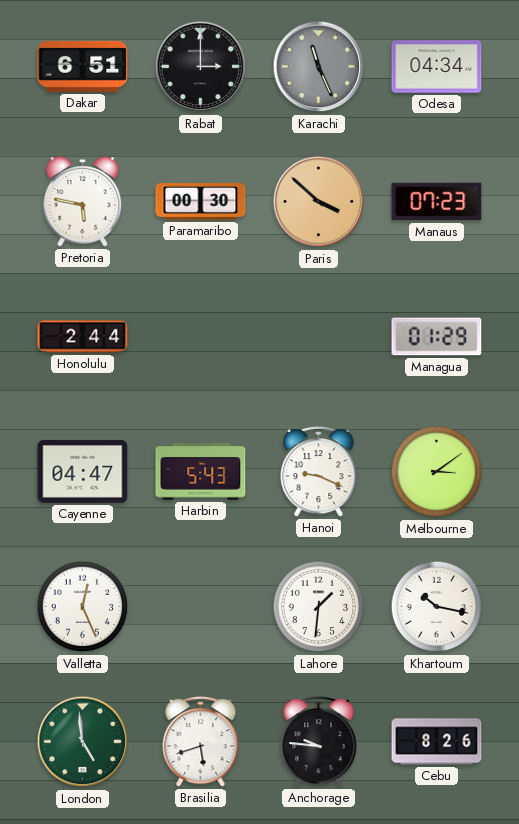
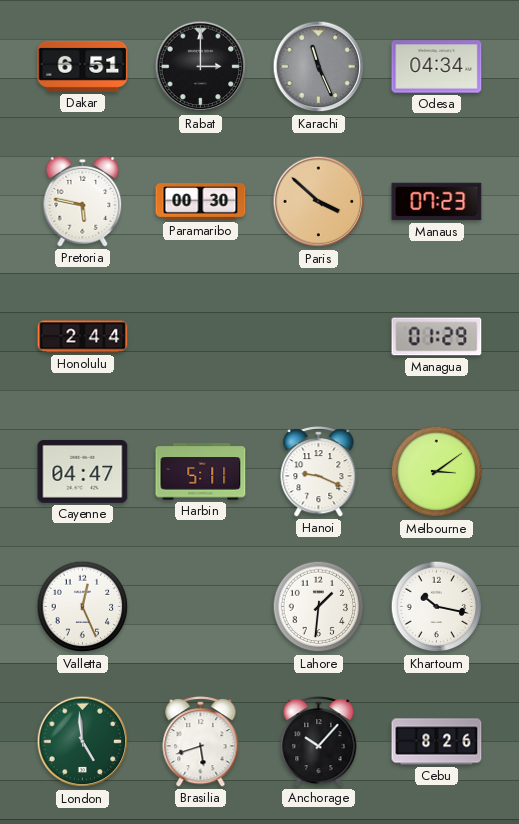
Harbin: 5:43 -> 5:11 (201, 472)
Anchorage: 9:46 -> 10:07 (319, 742)
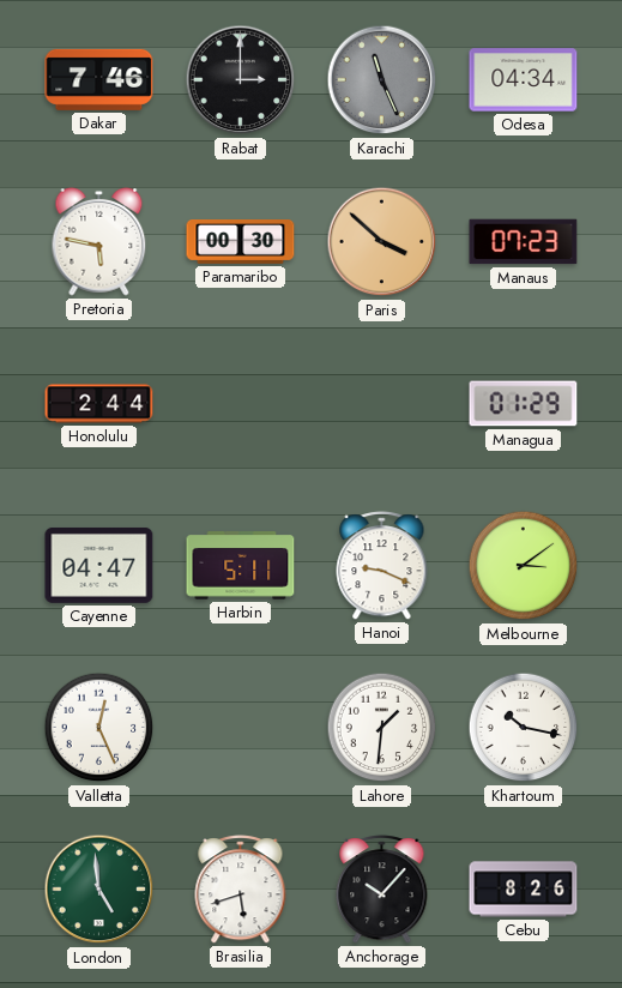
Dakar: 6:51 -> 7:46 (99, 79)
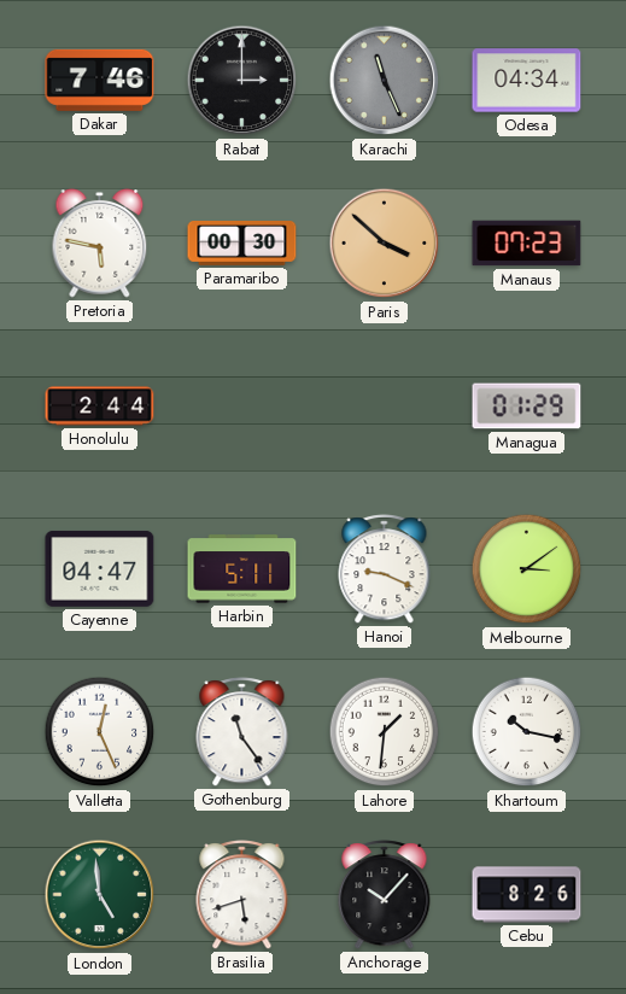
Gothenburg: none -> 11:24 (242, 732)
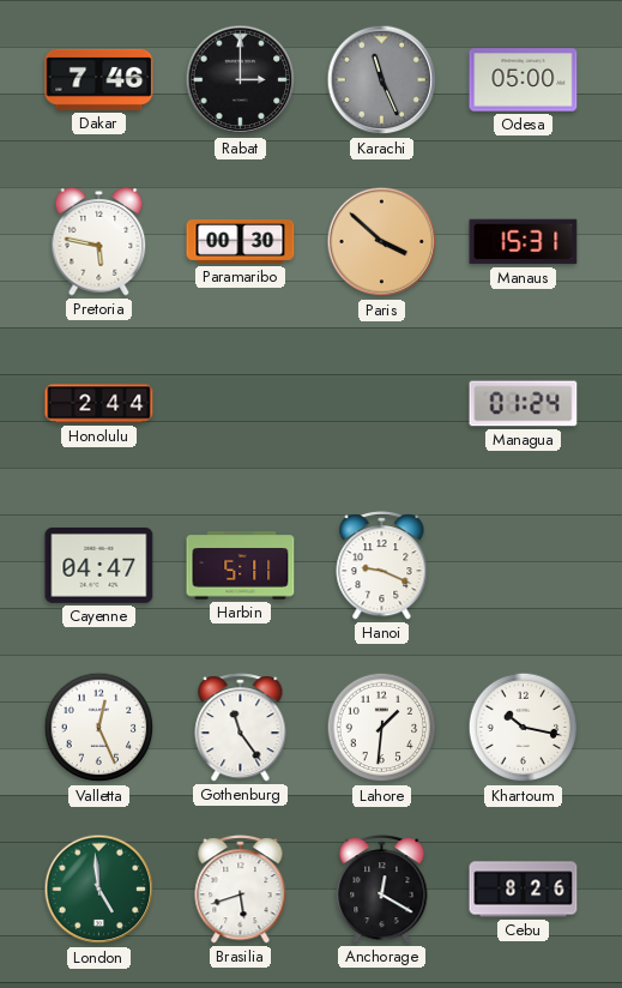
Odesa: 04:34 -> 05:00 (524, 80)
Manaus: 07:23 -> 15:31 (524, 242)
Managua: 01:29 -> 01:24 (524, 404)
Melbourne: 3:09 -> none (527, 569)
Anchorage: 10:07 -> 12:20 (382, 890)
